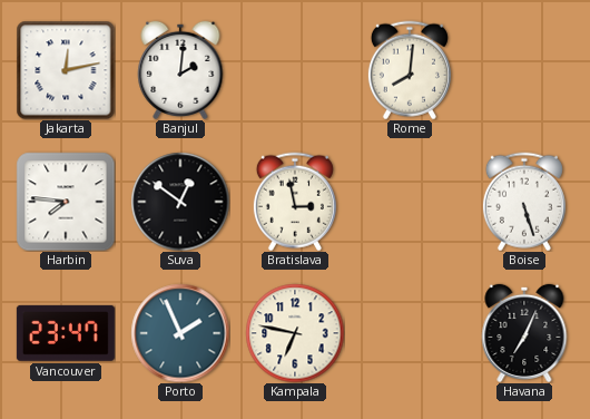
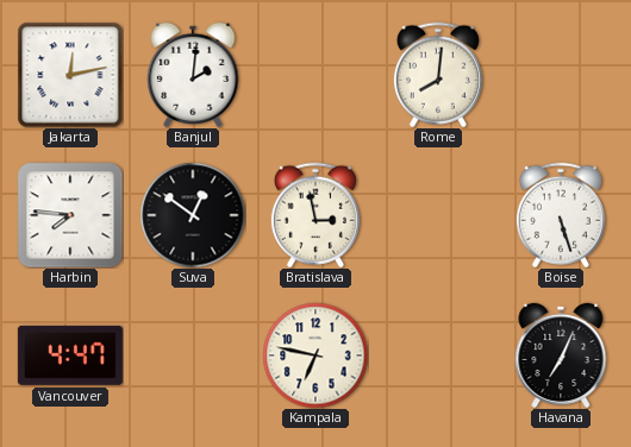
Vancouver: 23:47 -> 4:47 (70, 355)
Porto: 1:56 -> none (180, 333)
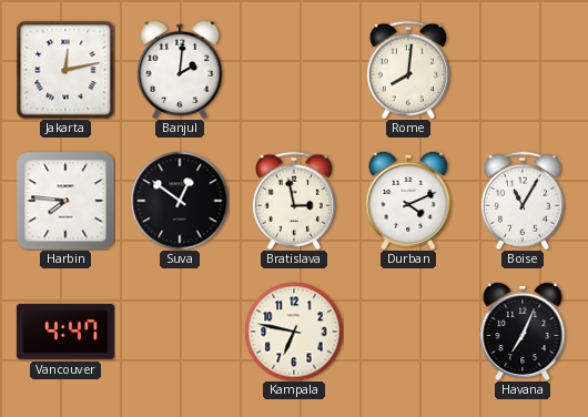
Durban: none -> 4:11 (408, 201)
Boise: 5:27 -> 11:05 (523, 201)
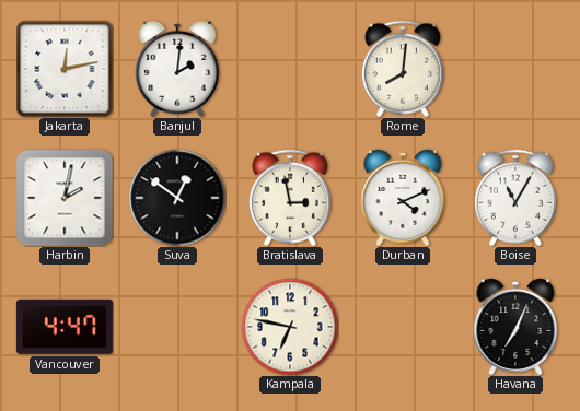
Harbin: 7:46 -> 2:02 (65, 198)
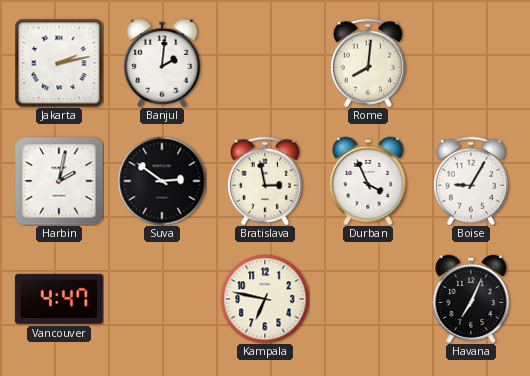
Jakarta: 12:13 -> 2:13 (59, 63)
Suva: 12:51 -> 2:51 (162, 181)
Durban: 4:11 -> 3:56 (368, 181)
Boise: 11:05 -> 9:05 (471, 181)
